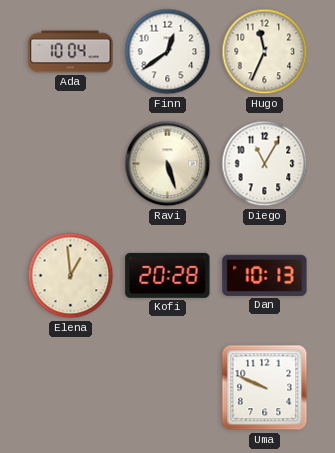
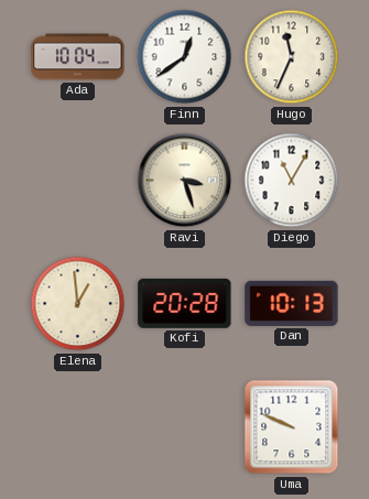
Ravi: 5:27 -> 3:27 (185, 181)
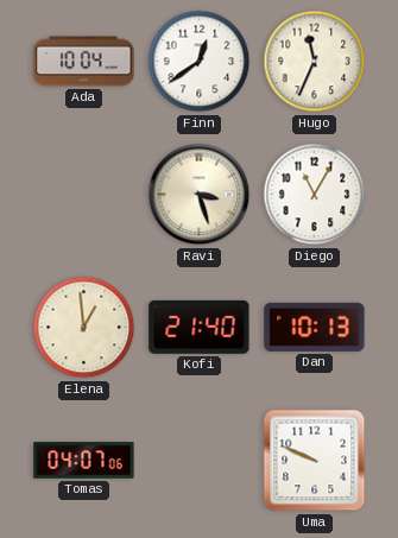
Kofi: 20:28 -> 21:40 (200, 327)
Tomas: none -> 04:07 (84, 461)
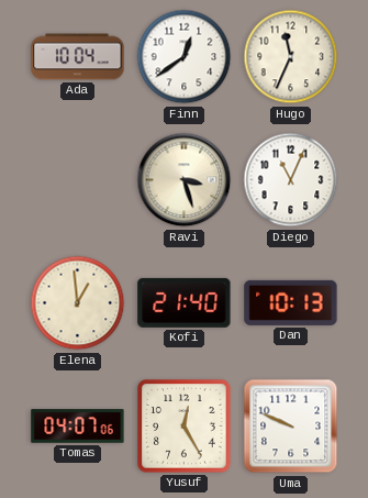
Diego: 11:05 -> 11:04 (291, 180)
Yusuf: none -> 12:25 (185, 427)
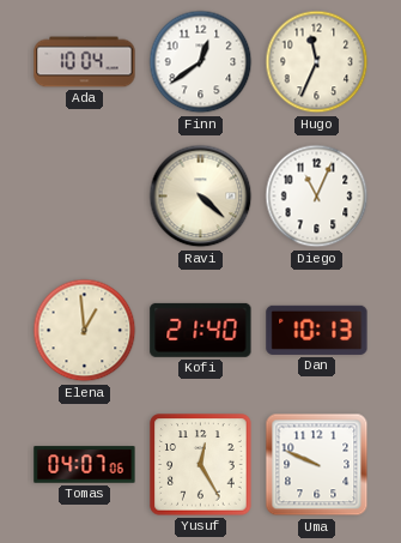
Ravi: 3:27 -> 4:22 (201, 197)
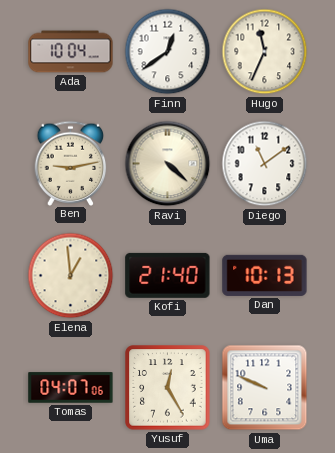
Ben: none -> 9:13 (71, 163)
Diego: 11:04 -> 11:09 (265, 164)
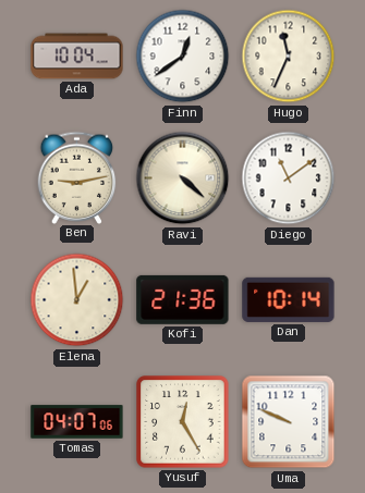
Kofi: 21:40 -> 21:36 (183, 299)
Dan: 10:13 -> 10:14 (289, 299)
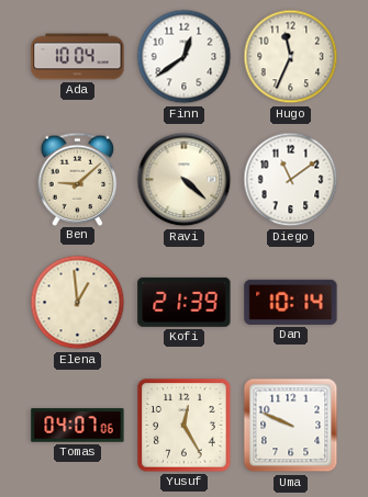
Ben: 9:13 -> 9:08 (78, 179)
Kofi: 21:36 -> 21:39 (185, 302)
